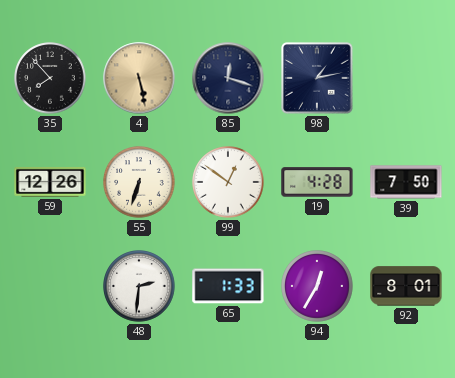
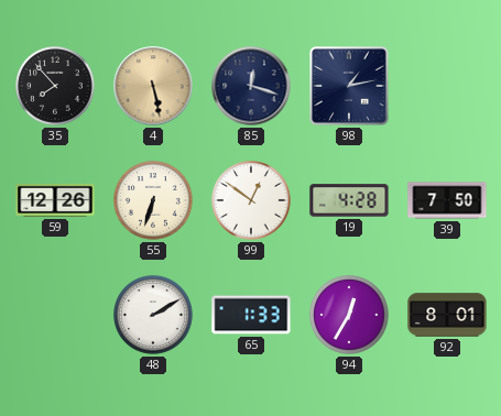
48: 2:31 -> 2:10 (153, 315)
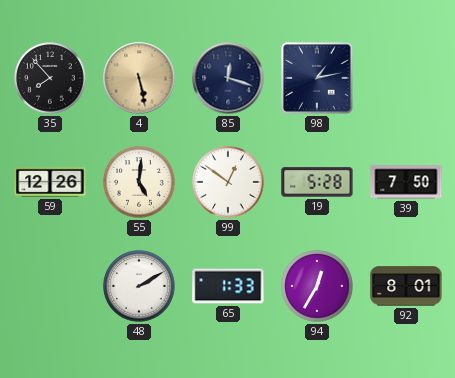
55: 6:33 -> 5:01 (139, 182)
19: 4:28 -> 5:28 (317, 182)
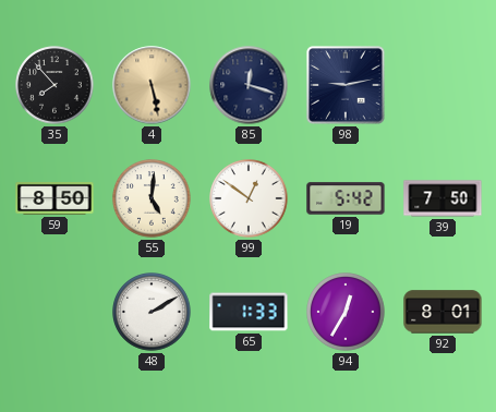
98: 1:13 -> 9:13 (346, 85)
59: 12:26 -> 8:50 (55, 198)
19: 5:28 -> 5:42 (346, 198)
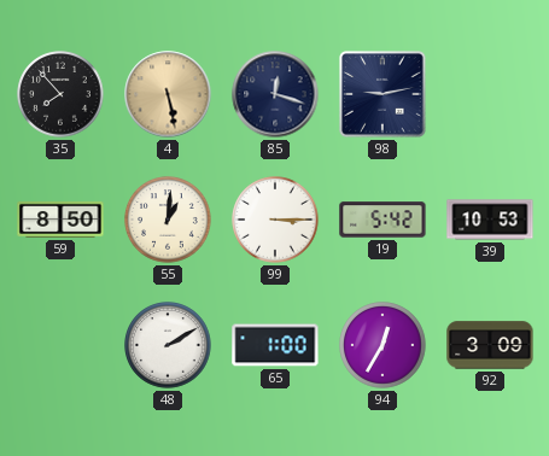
55: 5:01 -> 1:01 (168, 220)
99: 12:51 -> 3:15 (275, 220)
39: 7:50 -> 10:53 (490, 220)
65: 1:33 -> 1:00 (275, 345)
92: 8:01 -> 3:09 (490, 345)
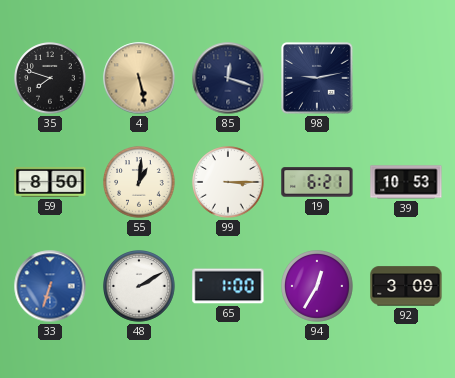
35: 7:53 -> 7:48 (50, 78)
19: 5:42 -> 6:21 (317, 182)
33: none -> 6:33 (50, 286)
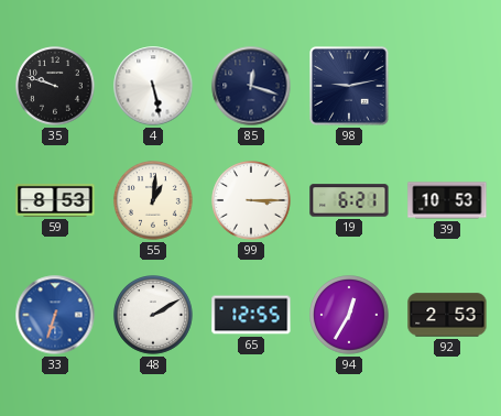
35: 7:48 -> 9:48 (55, 86)
4 dial: champagne -> white (153, 86)
59: 8:50 -> 8:53 (55, 200)
65: 1:00 -> 12:55 (251, 315)
92: 3:09 -> 2:53 (447, 315)
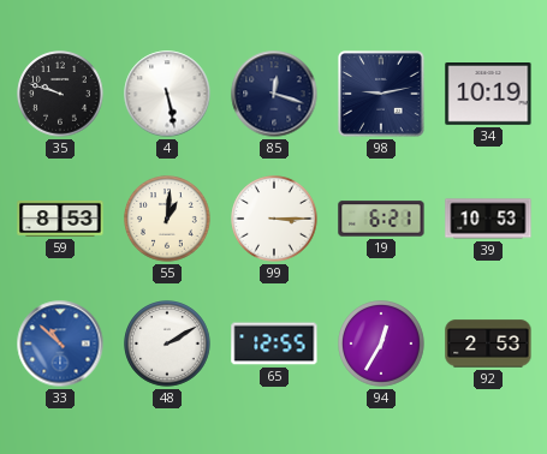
34: none -> 10:19 (488, 95)
33: 6:33 -> 10:52 (60, 344)
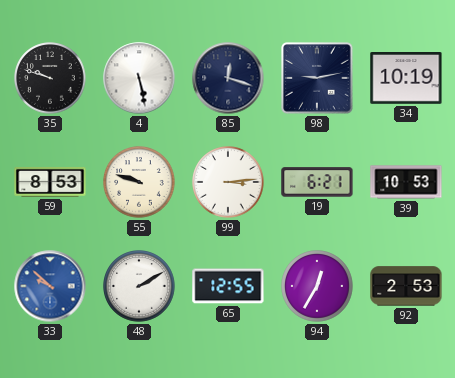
55: 1:01 -> 9:48 (139, 182)
99: 3:15 -> 3:14 (228, 182)
33: 10:52 -> 9:52 (50, 286)
